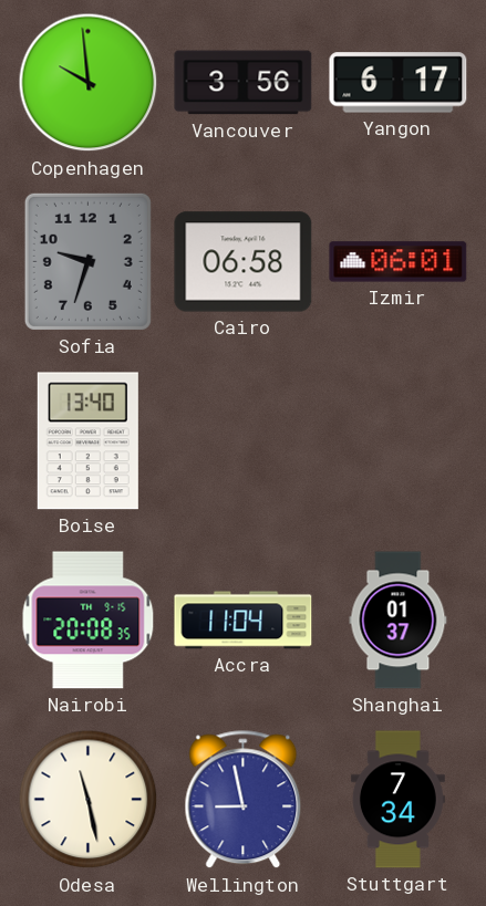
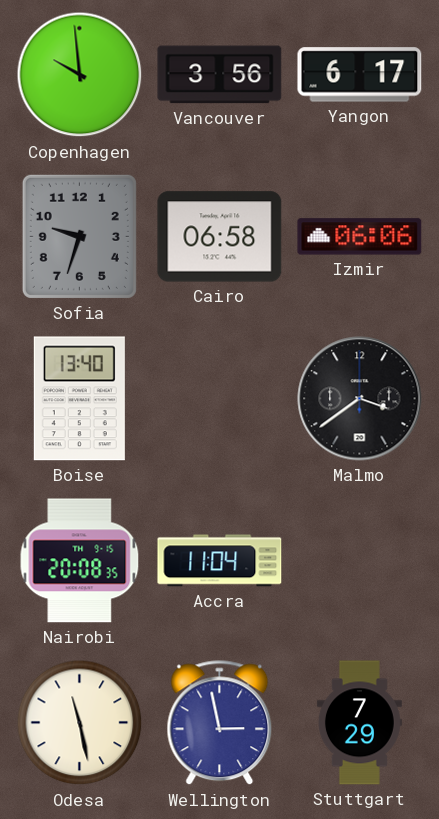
Izmir: 06:01 -> 06:06 (360, 237)
Malmo: none -> 3:39 (360, 399)
Shanghai: 01:37 -> none (399, 621)
Wellington: 8:58 -> 2:58 (220, 723)
Stuttgart: 7:34 -> 7:29 (359, 723)
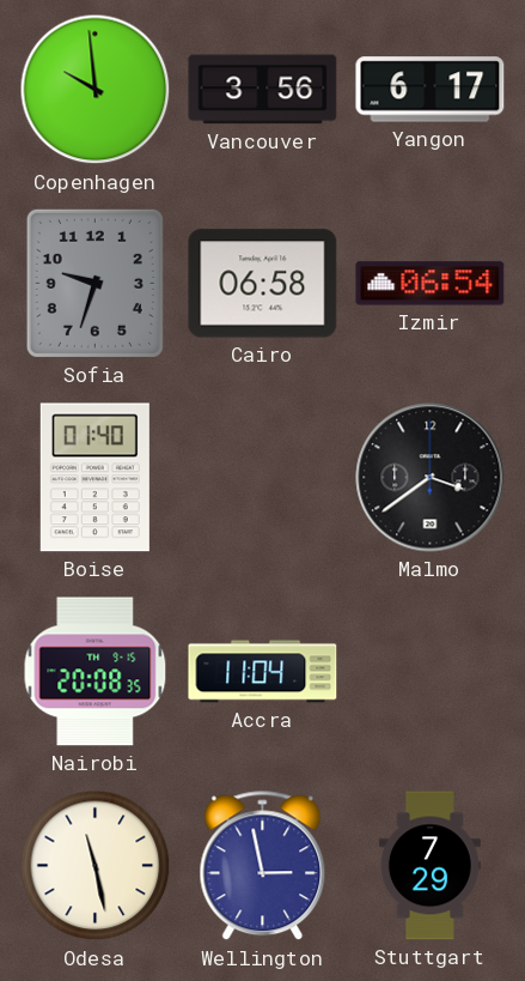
Izmir: 06:06 -> 06:54 (431, 284)
Boise: 13:40 -> 01:40 (94, 478)
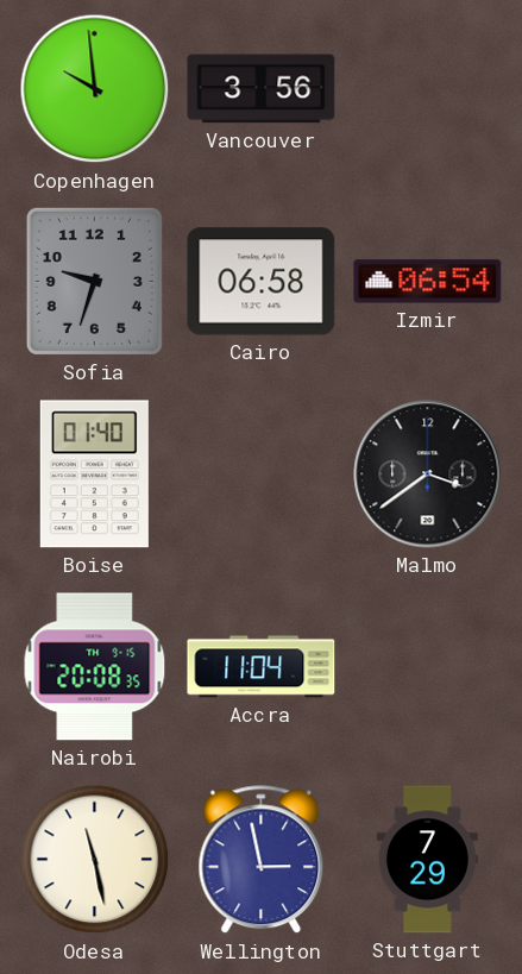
Yangon: 6:17 -> none (431, 90)
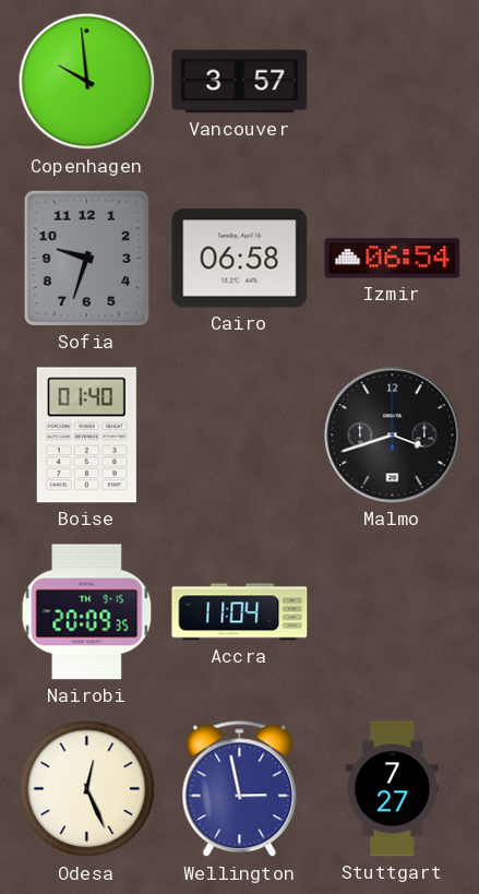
Vancouver: 3:56 -> 3:57 (240, 82)
Malmo: 3:39 -> 3:42 (393, 436)
Nairobi: 20:08 -> 20:09 (87, 612)
Odesa: 11:28 -> 12:26 (87, 789)
Stuttgart: 7:29 -> 7:27 (392, 789)
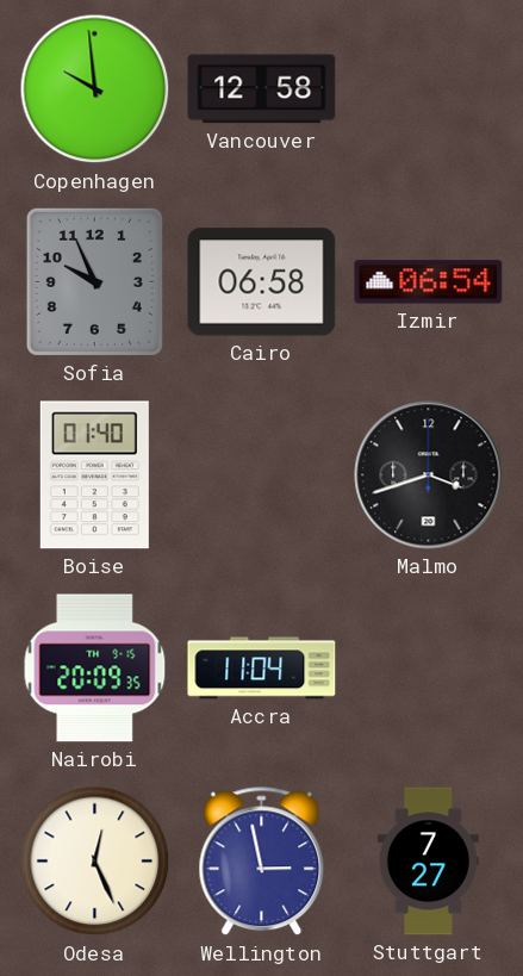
Vancouver: 3:57 -> 12:58 (262, 89)
Sofia: 9:33 -> 9:56 (94, 281)
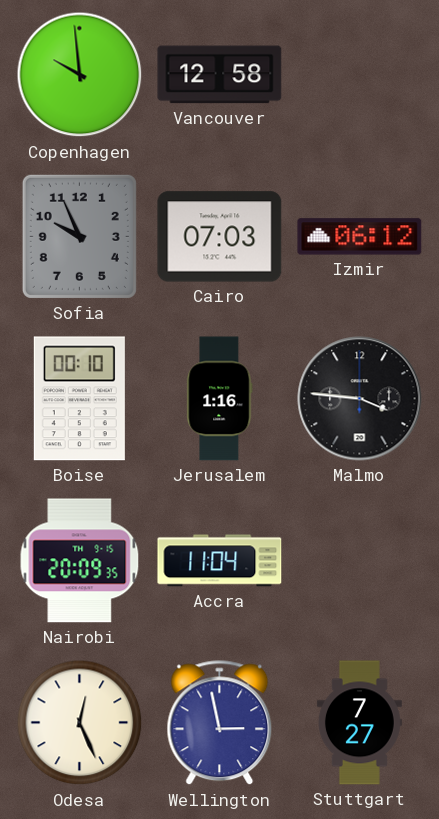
Cairo: 06:58 -> 07:03 (220, 237)
Izmir: 06:54 -> 06:12 (360, 237)
Boise: 01:40 -> 00:10 (79, 399)
Jerusalem: none -> 1:16 (220, 399)
Malmo: 3:42 -> 3:46 (360, 399)
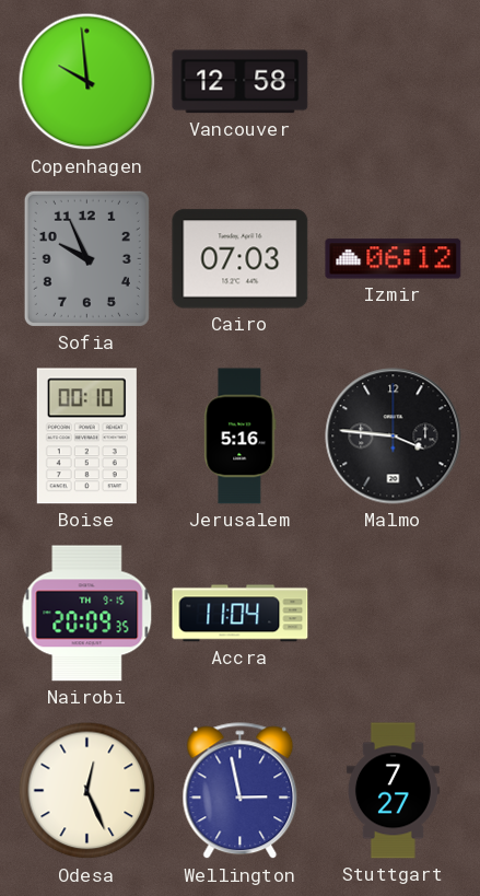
Jerusalem: 1:16 -> 5:16 (241, 437)
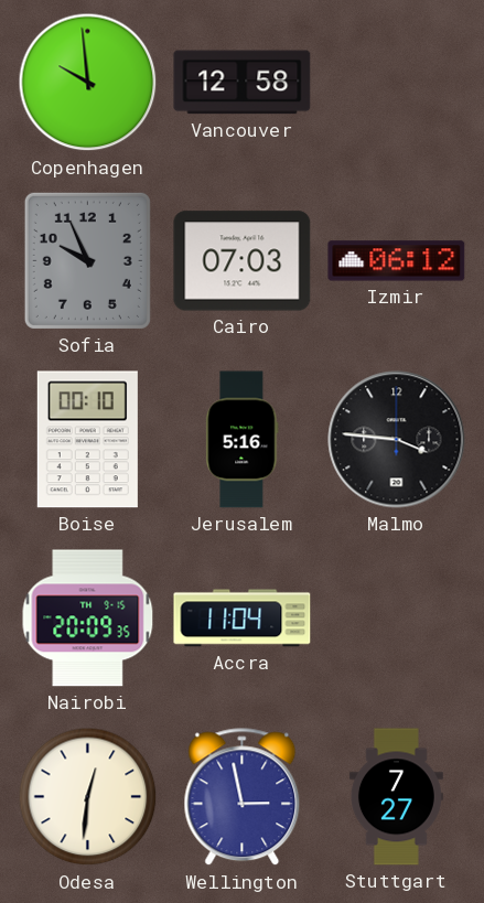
Odesa: 12:26 -> 12:31 (88, 797)
